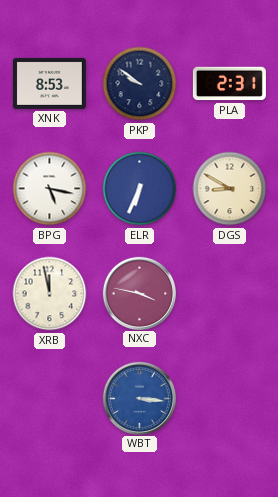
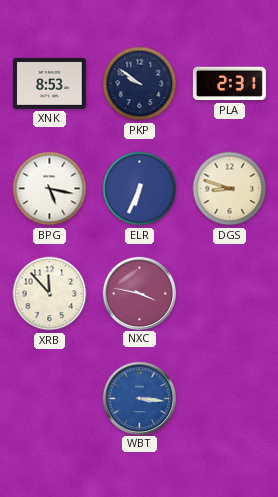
DGS: 8:50 -> 8:48 (230, 189)
XRB: 11:58 -> 11:53 (50, 294)
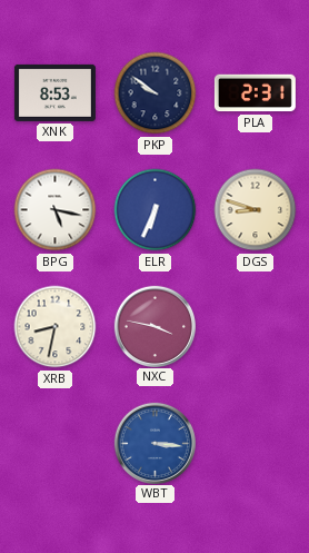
XRB: 11:53 -> 8:32 (56, 327)
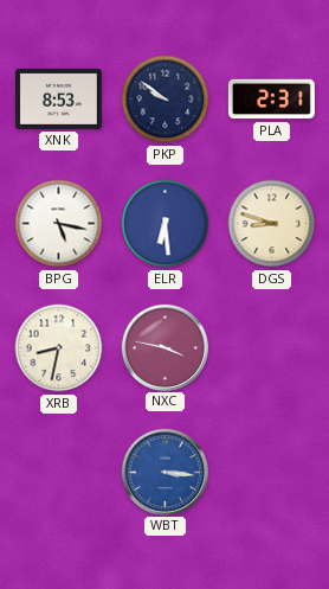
ELR: 6:34 -> 6:29 (166, 224)
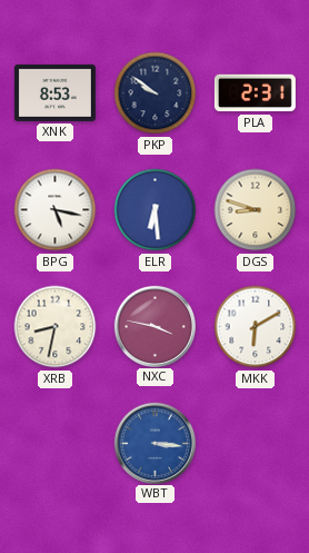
MKK: none -> 6:10 (256, 327)
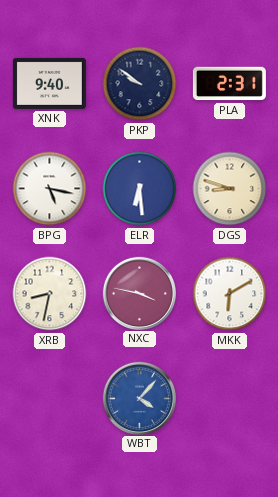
XNK: 8:53 -> 9:40 (49, 83)
WBT: 3:16 -> 4:07 (139, 398)
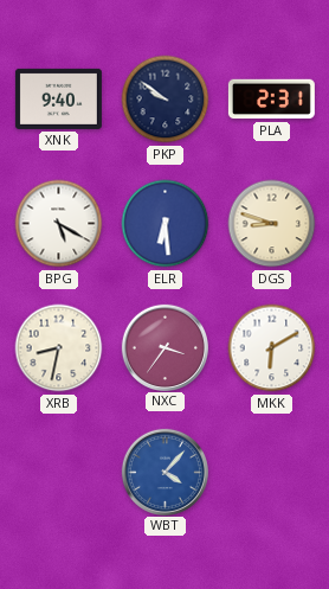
BPG: 5:17 -> 5:20 (59, 224)
NXC: 3:47 -> 3:36 (164, 347)
